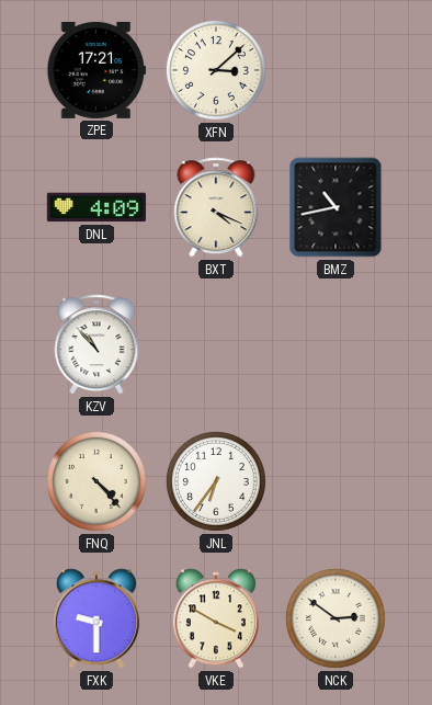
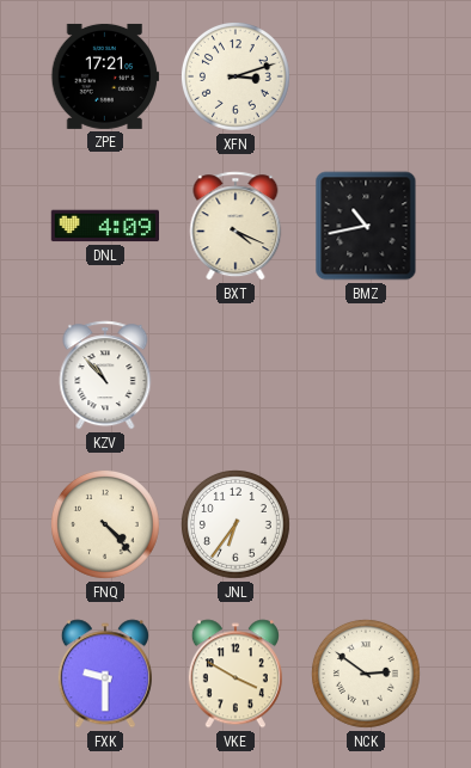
XFN: 3:08 -> 3:12 (235, 76)
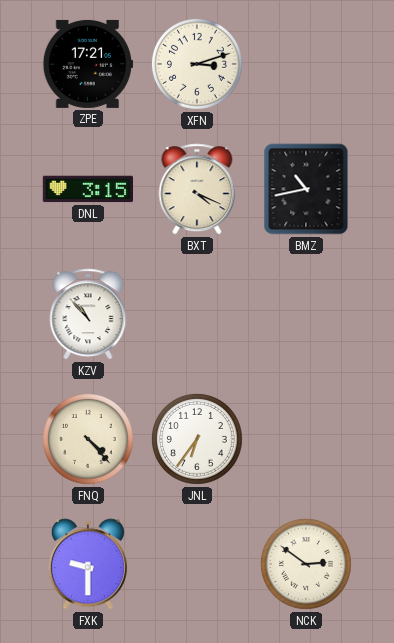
DNL: 4:09 -> 3:15 (88, 189)
VKE: 3:50 -> none (235, 674)
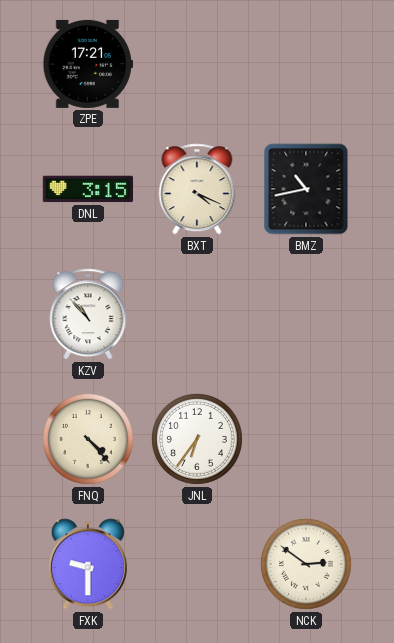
XFN: 3:12 -> none (197, 64)
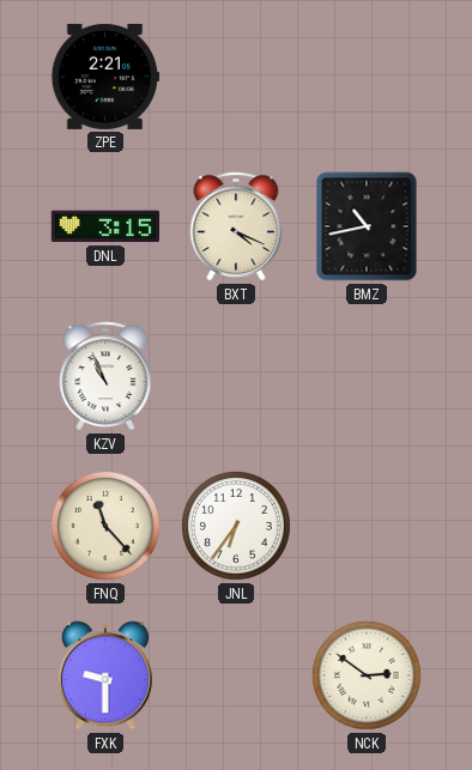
ZPE: 17:21 -> 2:21 (105, 77)
KZV: 10:53 -> 10:56 (105, 376)
FNQ: 4:23 -> 11:23 (105, 526)
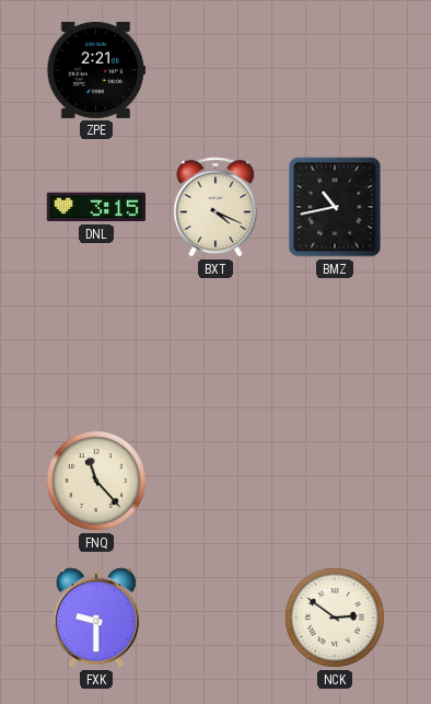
KZV: 10:56 -> none (105, 376)
JNL: 6:36 -> none (236, 526)
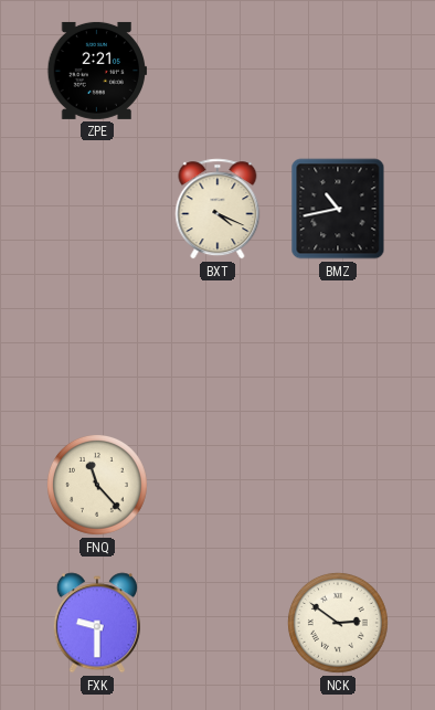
DNL: 3:15 -> none (96, 207)
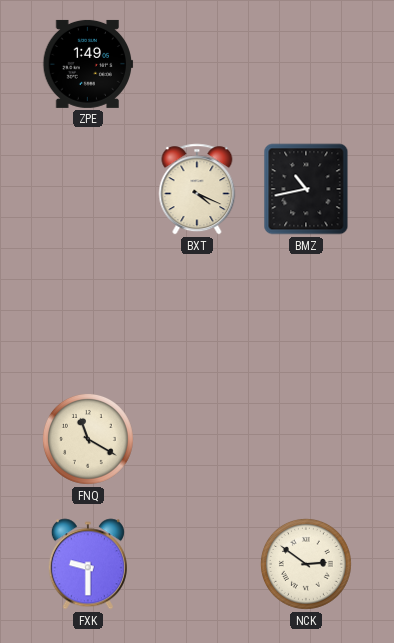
ZPE: 2:21 -> 1:49 (88, 64)
FNQ: 11:23 -> 11:20 (88, 439)
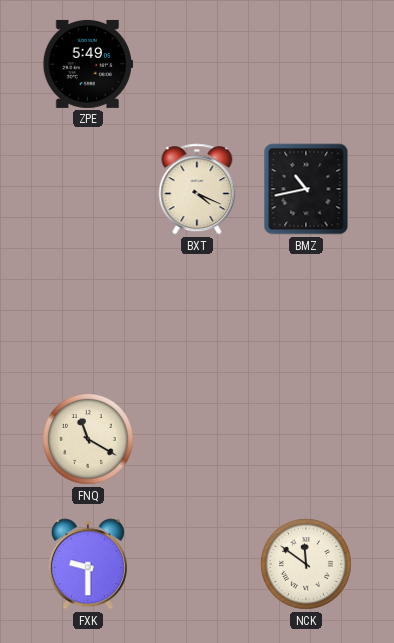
ZPE: 1:49 -> 5:49 (88, 64)
NCK: 2:51 -> 11:51 (306, 564)
